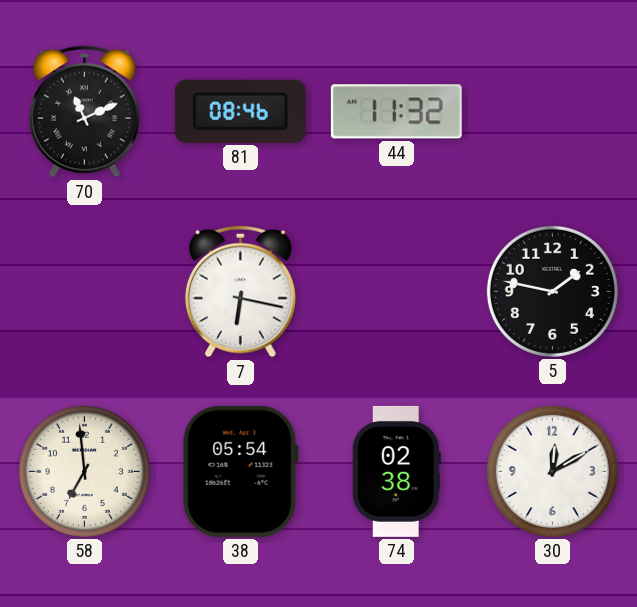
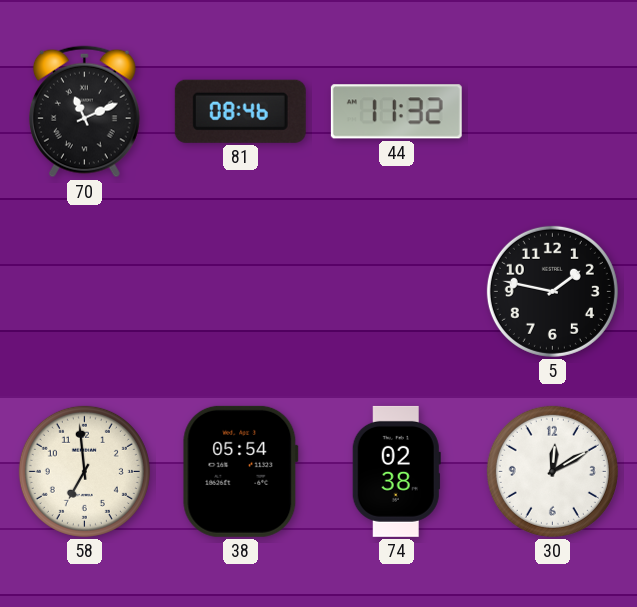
7: 6:17 -> none (240, 292)
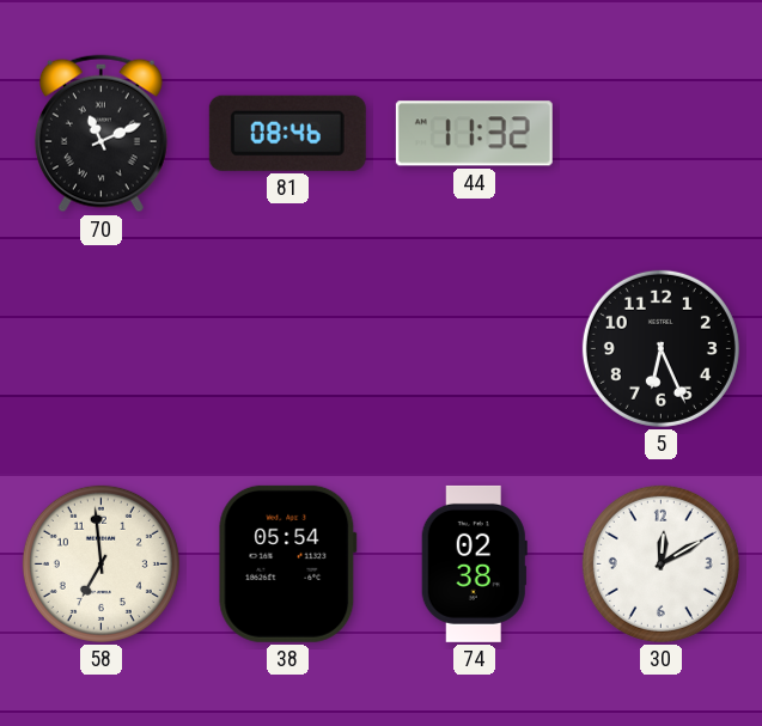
5: 1:47 -> 6:26 (660, 348)
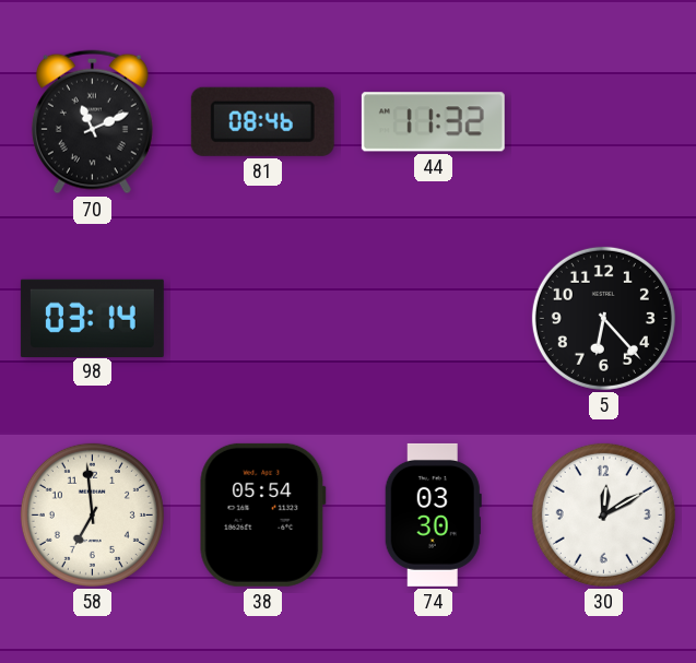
98: none -> 03:14 (92, 318)
5: 6:26 -> 6:23 (603, 318)
74: 02:38 -> 03:30 (433, 514)
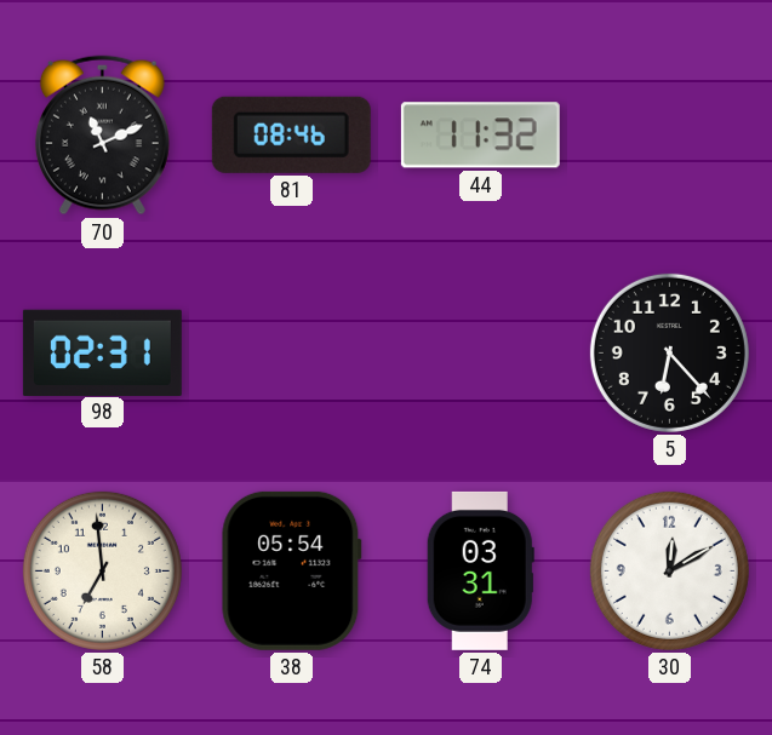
98: 03:14 -> 02:31 (102, 352)
74: 03:30 -> 03:31 (480, 570)
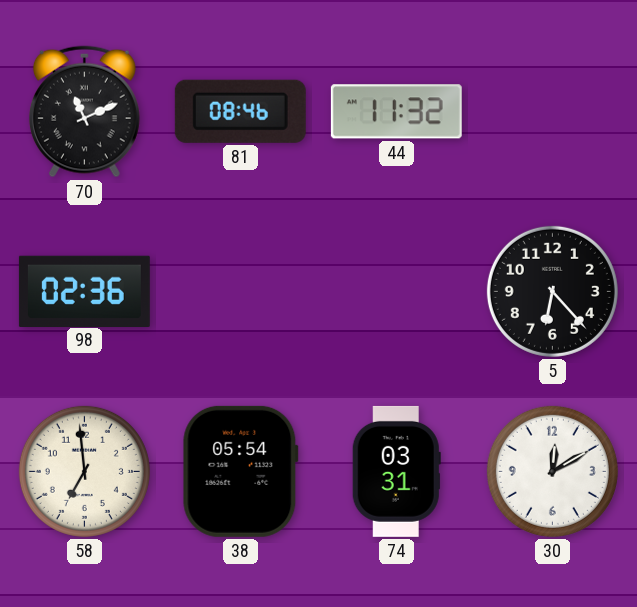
98: 02:31 -> 02:36 (84, 291)
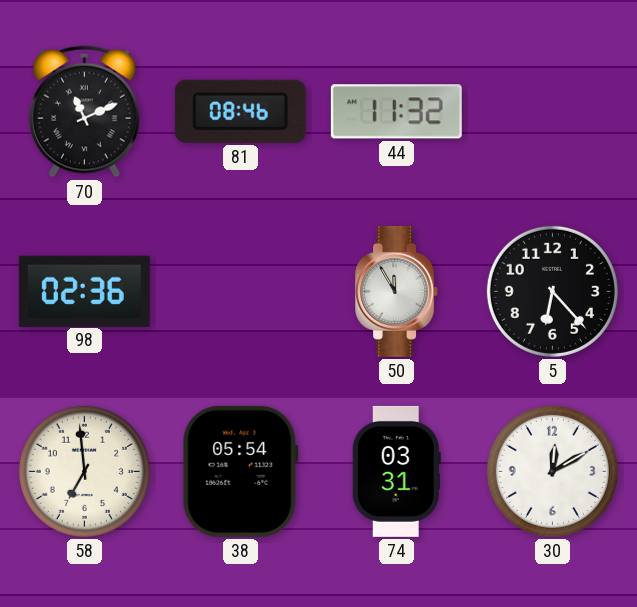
50: none -> 11:55 (397, 291)
